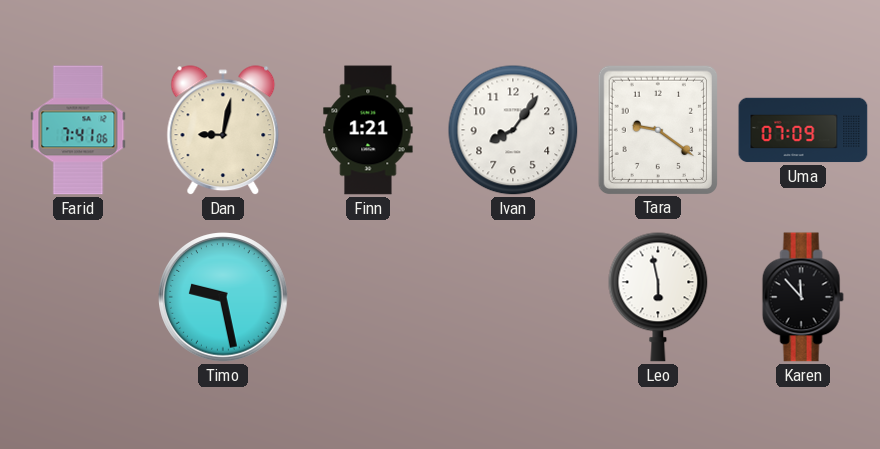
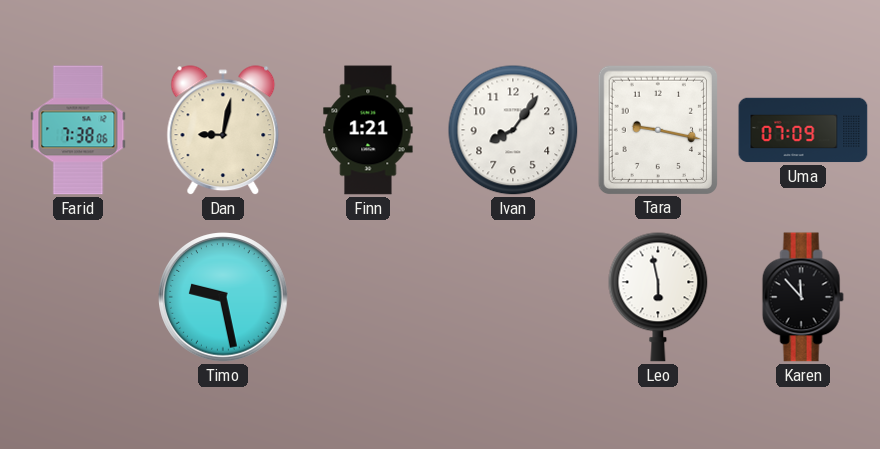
Farid: 7:41 -> 7:38 (78, 130)
Tara: 9:21 -> 9:17 (657, 129)
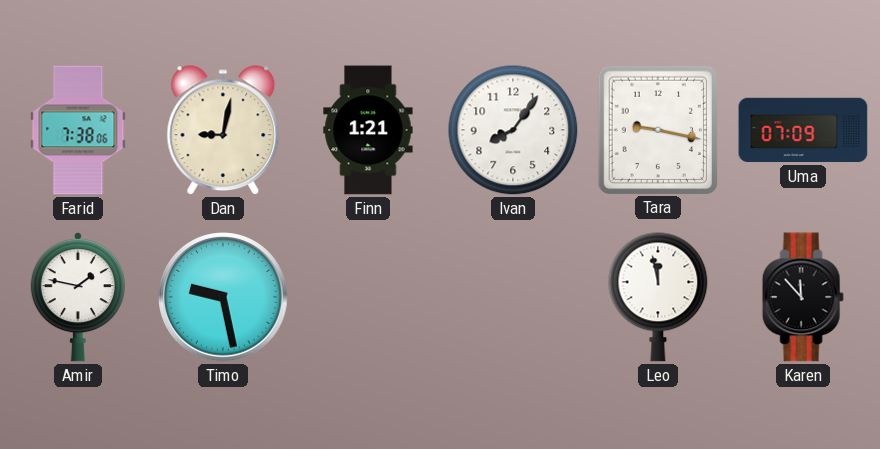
Amir: none -> 1:47 (78, 298)
Leo: 5:58 -> 11:58 (658, 297)
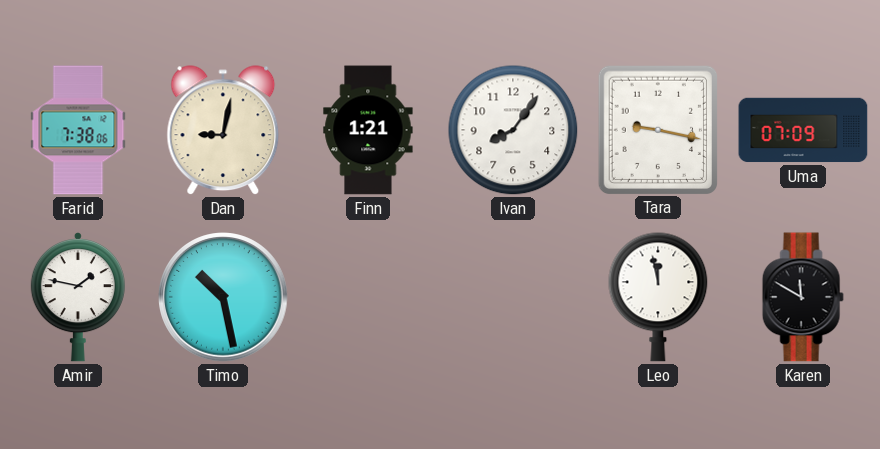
Timo: 9:28 -> 10:28 (223, 297)
Karen: 11:53 -> 11:50 (803, 297)
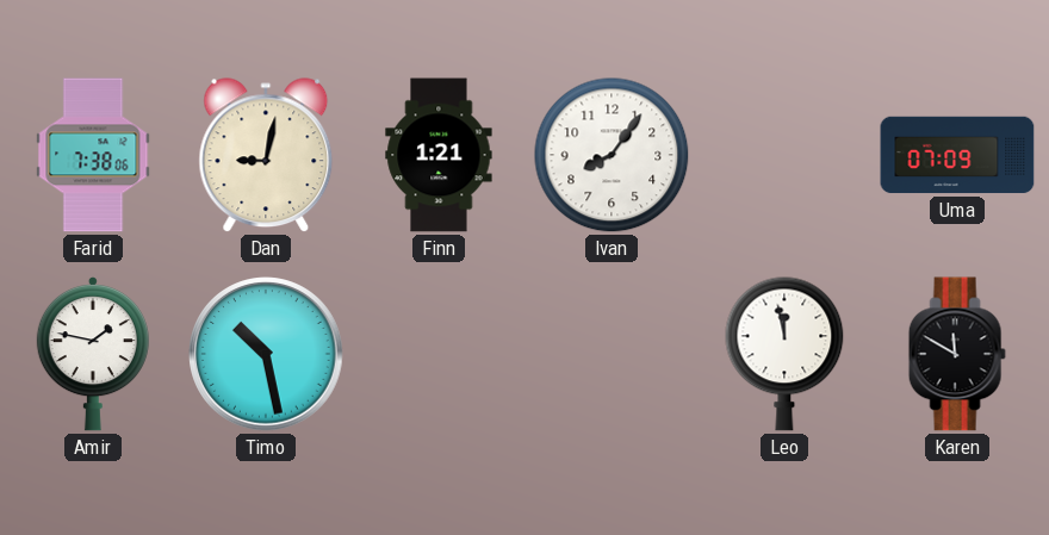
Tara: 9:17 -> none (657, 129)
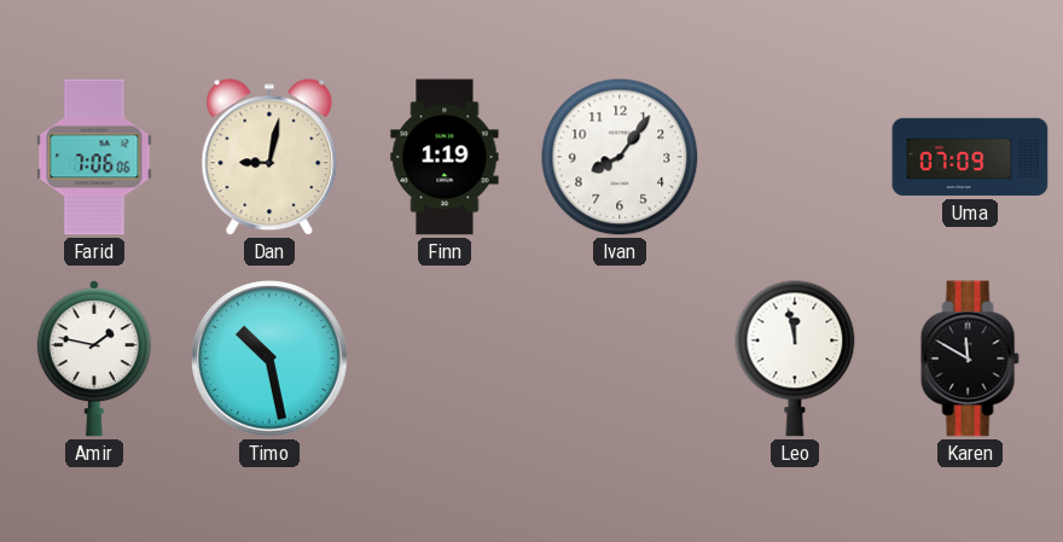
Farid: 7:38 -> 7:06 (94, 157)
Finn: 1:21 -> 1:19 (445, 157)
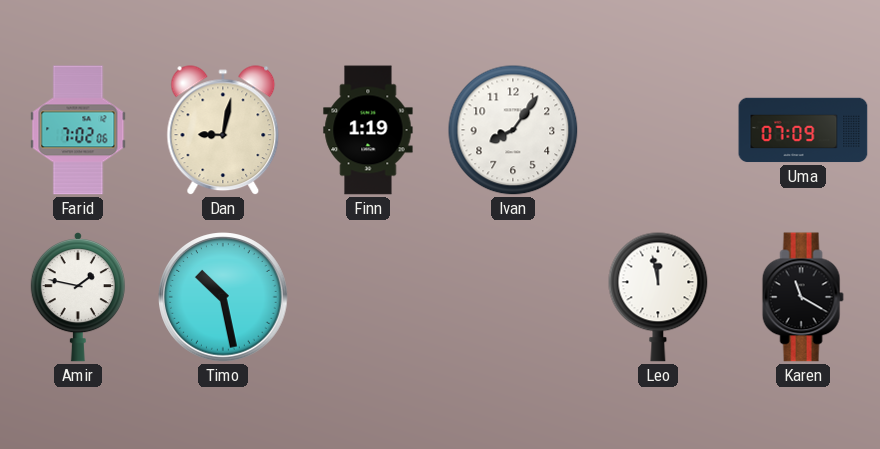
Farid: 7:06 -> 7:02 (78, 130)
Karen: 11:50 -> 11:20 (803, 297)
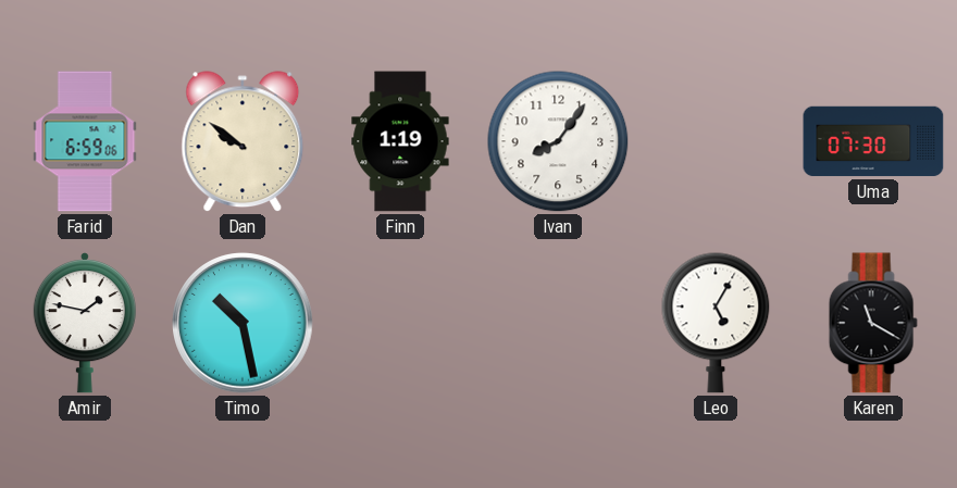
Farid: 7:02 -> 6:59 (85, 141)
Dan: 9:02 -> 9:51 (243, 142)
Uma: 07:09 -> 07:30 (873, 141)
Leo: 11:58 -> 5:05 (716, 323)
